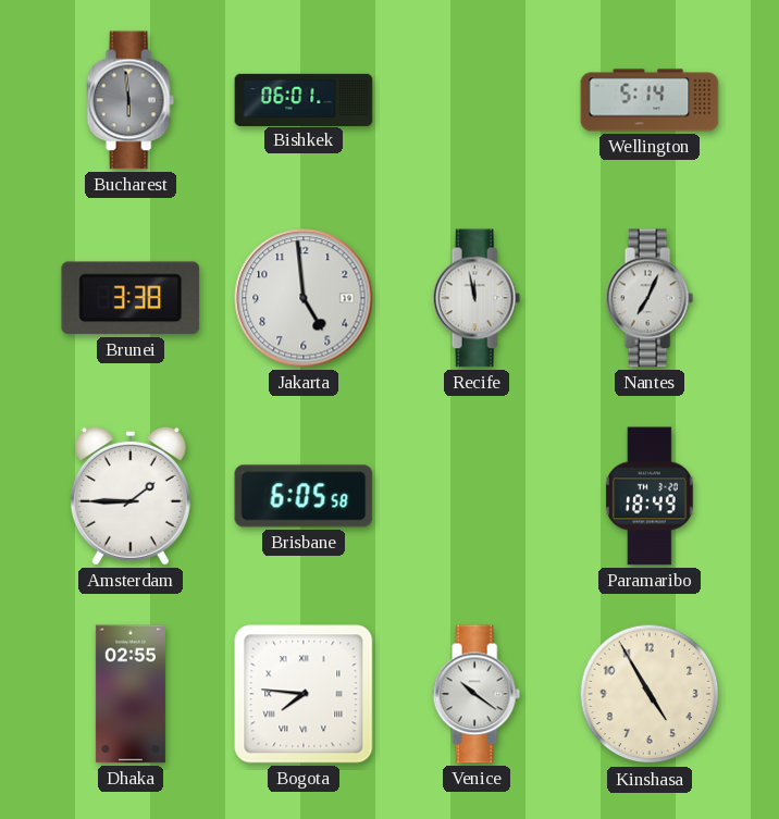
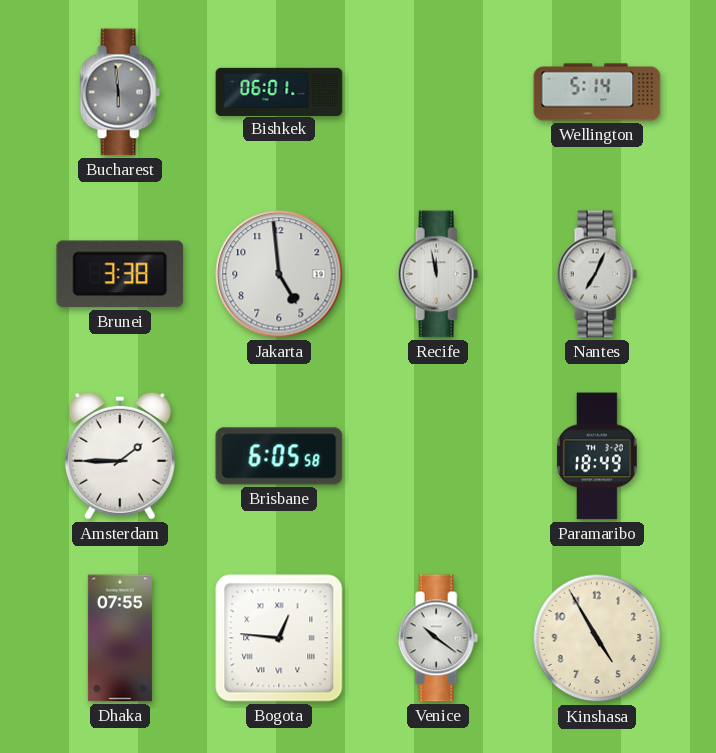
Dhaka: 02:55 -> 07:55 (120, 638)
Bogota: 7:46 -> 12:46 (279, 638)
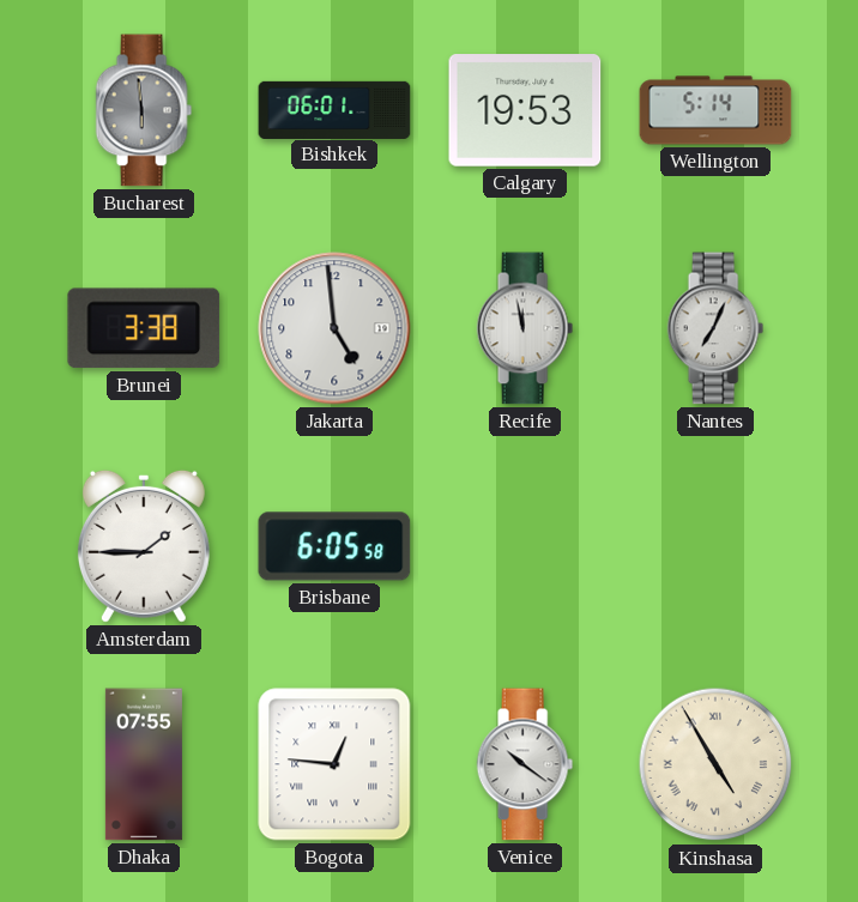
Calgary: none -> 19:53 (525, 110)
Paramaribo: 18:49 -> none (598, 456)
Kinshasa numerals: Arabic -> Roman (715, 764)
